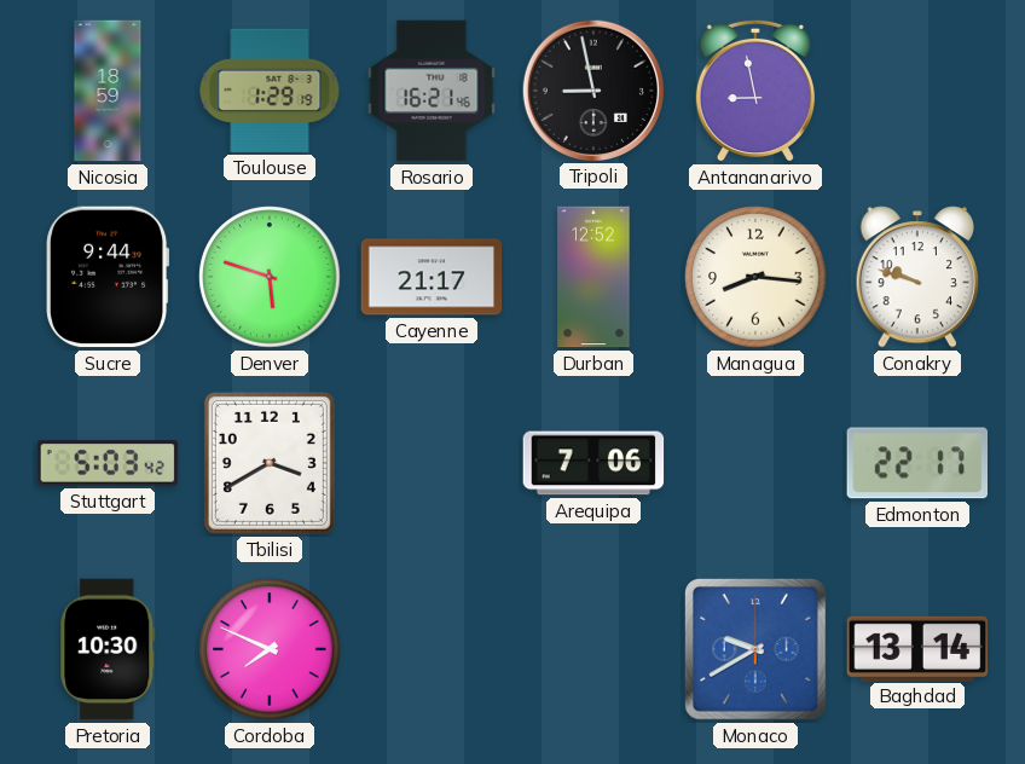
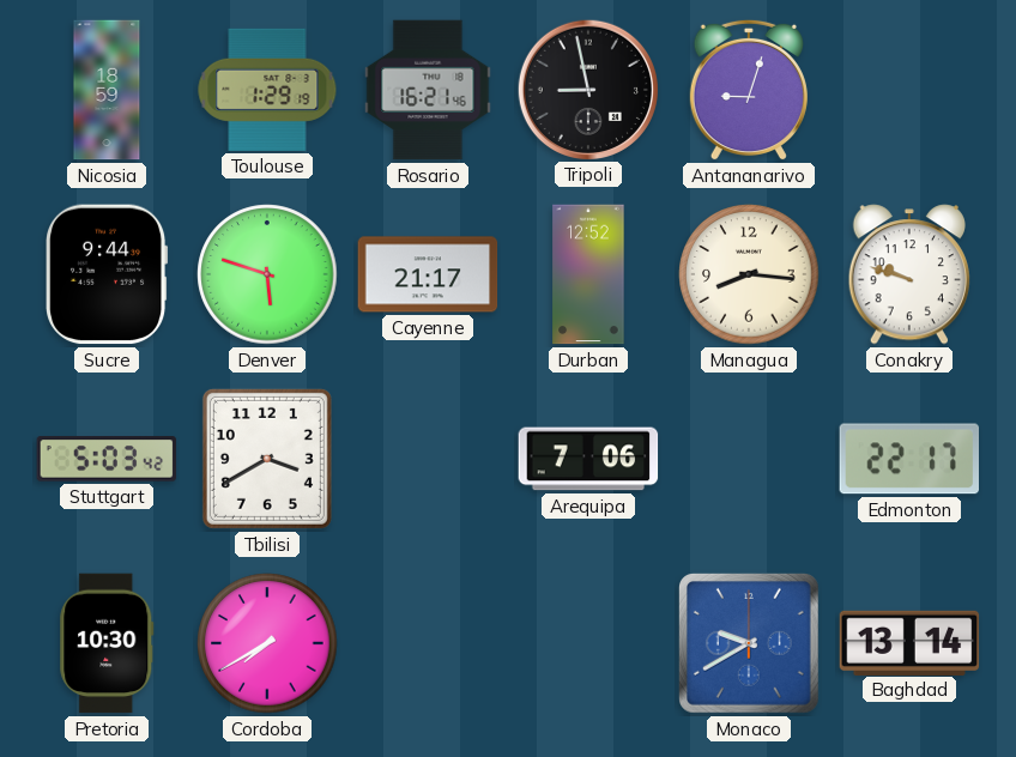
Antananarivo: 8:58 -> 9:03 (749, 90)
Cordoba: 7:49 -> 7:40 (267, 643)
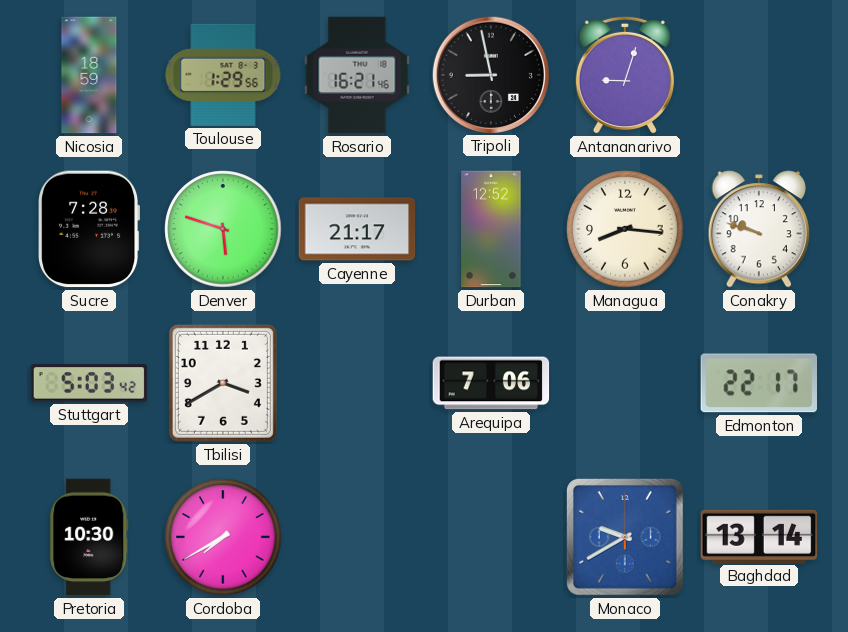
Toulouse: 1:29:19 -> 1:29:56 (223, 75)
Sucre: 9:44 -> 7:28 (89, 229)
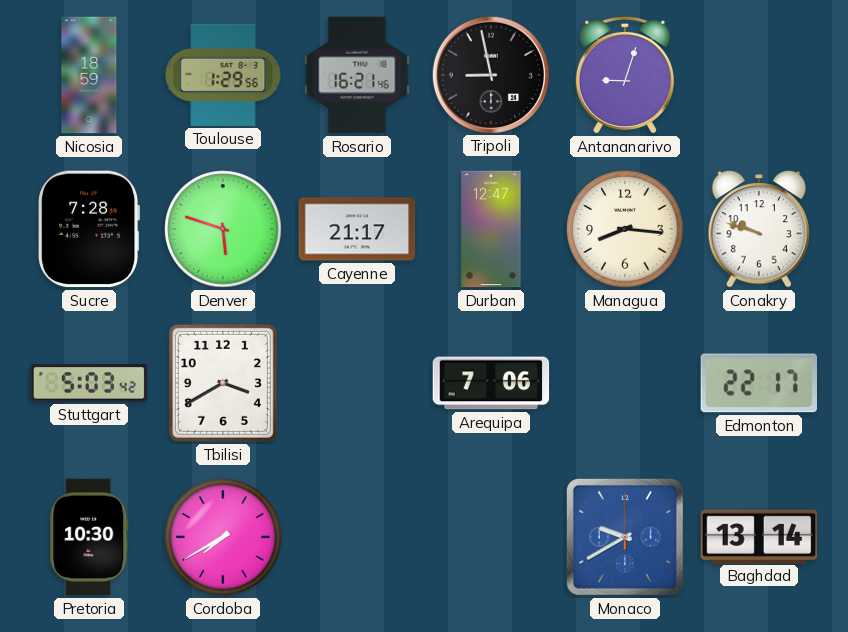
Durban: 12:52 -> 12:47 (491, 229)
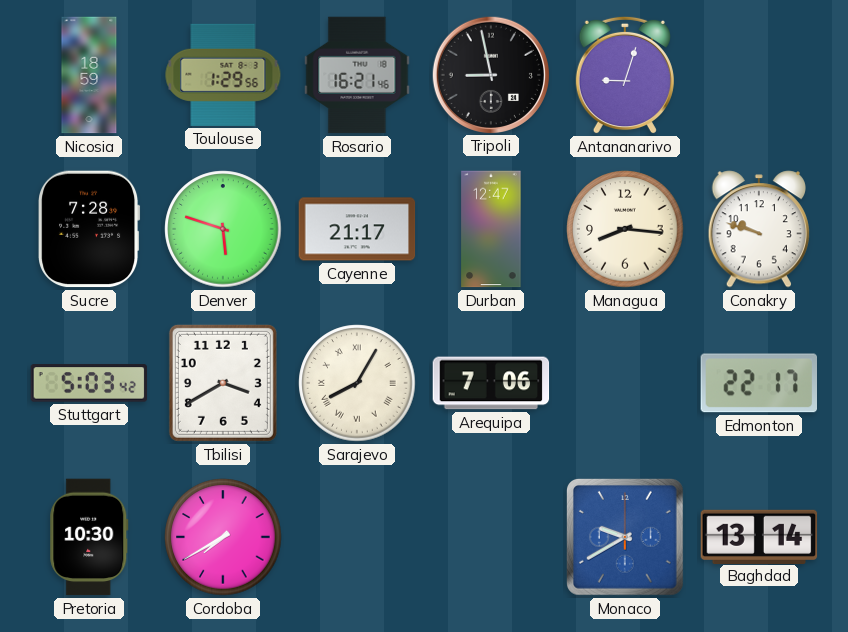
Sarajevo: none -> 8:05 (357, 383)
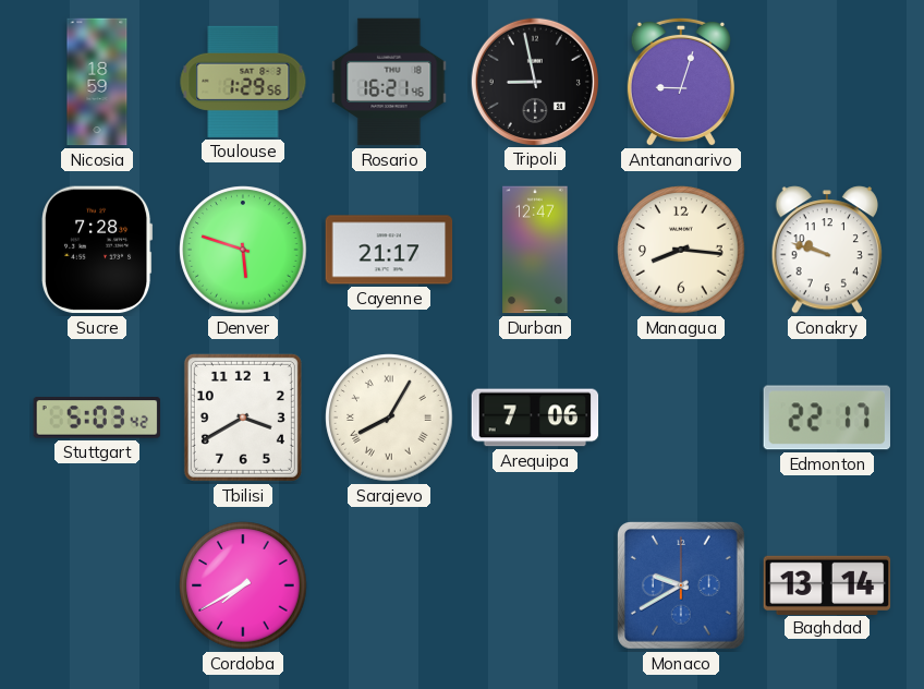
Pretoria: 10:30 -> none (89, 537)
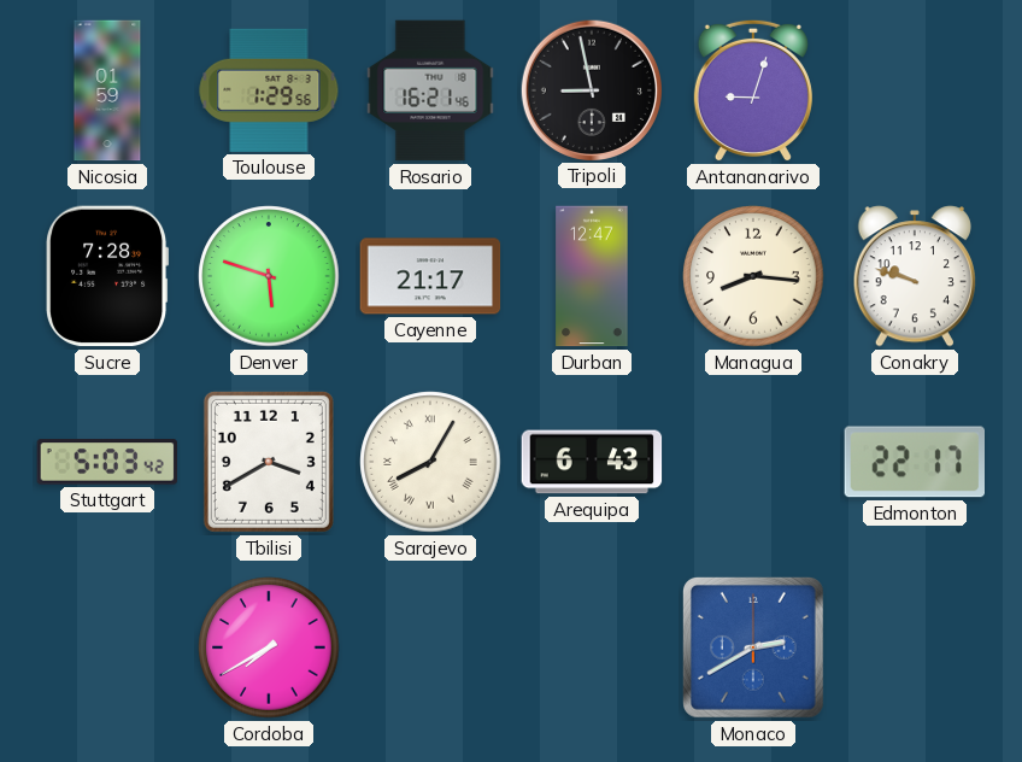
Nicosia: 18:59 -> 01:59 (107, 90)
Arequipa: 7:06 -> 6:43 (592, 462)
Monaco: 9:40 -> 2:40 (753, 647)
Baghdad: 13:14 -> none (827, 584)
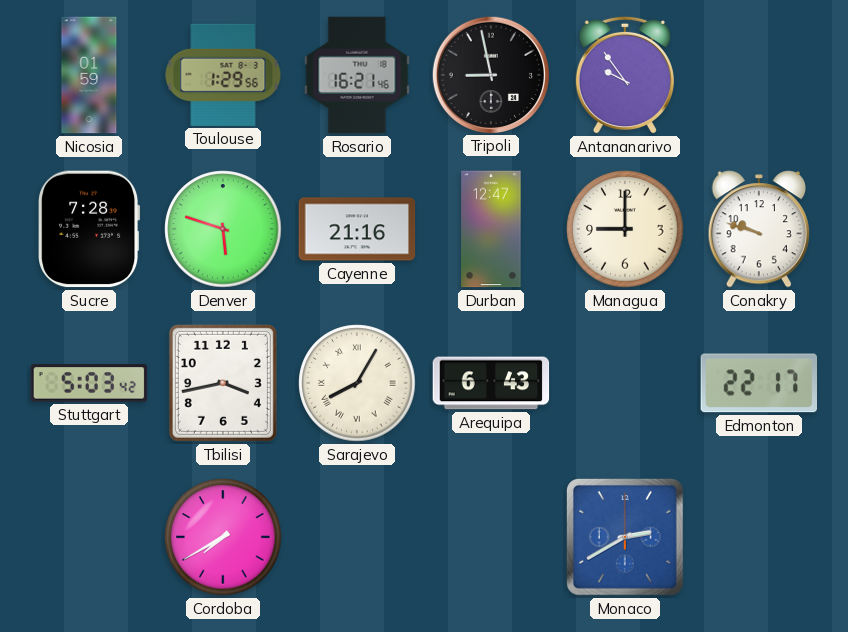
Antananarivo: 9:03 -> 9:54 (625, 75)
Cayenne: 21:17 -> 21:16 (357, 229)
Managua: 8:16 -> 9:00 (625, 229)
Tbilisi: 3:40 -> 3:43 (223, 383)
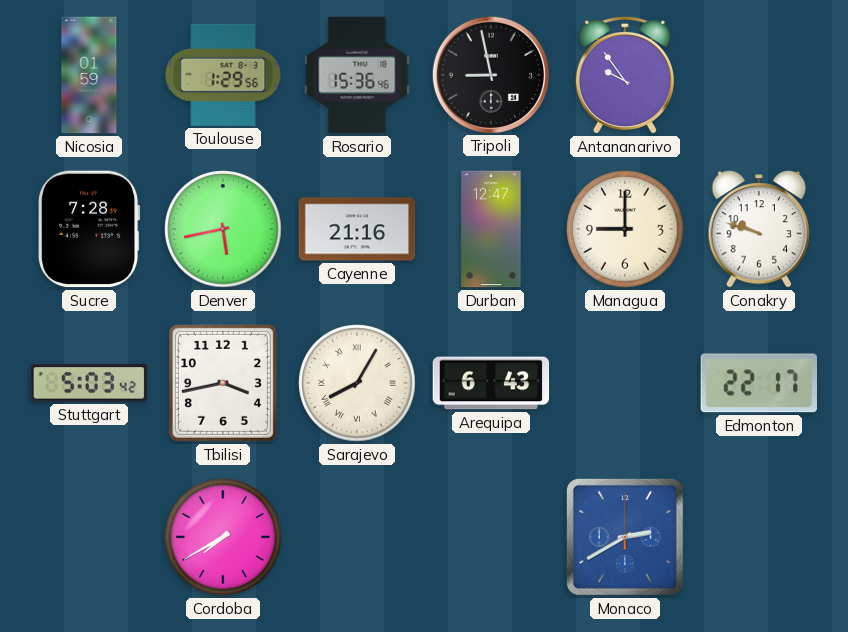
Rosario: 16:21 -> 15:36 (357, 75)
Denver: 5:48 -> 5:43 (223, 229)
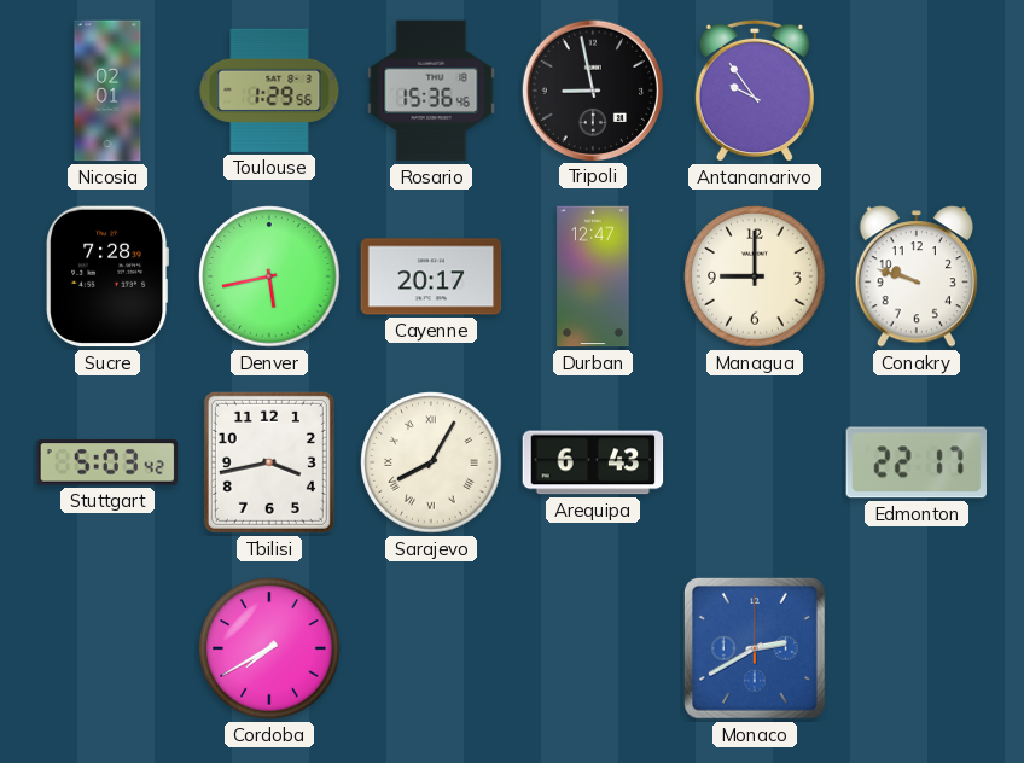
Nicosia: 01:59 -> 02:01 (107, 91)
Cayenne: 21:16 -> 20:17 (431, 276)
